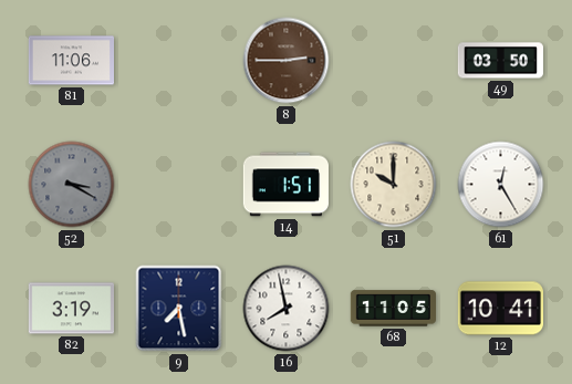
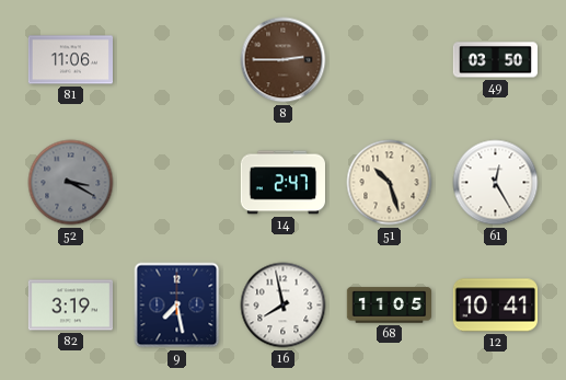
14: 1:51 -> 2:47 (282, 183)
51: 10:00 -> 10:27 (390, 183)
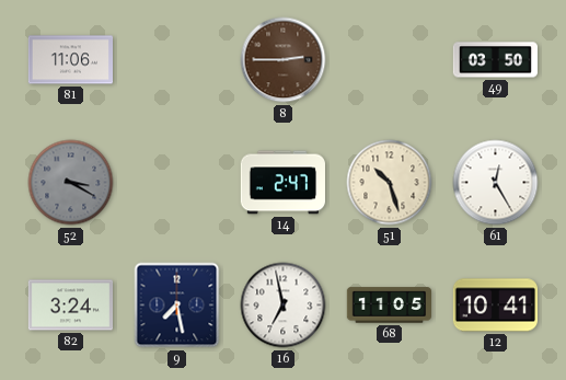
82: 3:19 -> 3:24 (70, 306)
16: 7:58 -> 6:58 (284, 306)
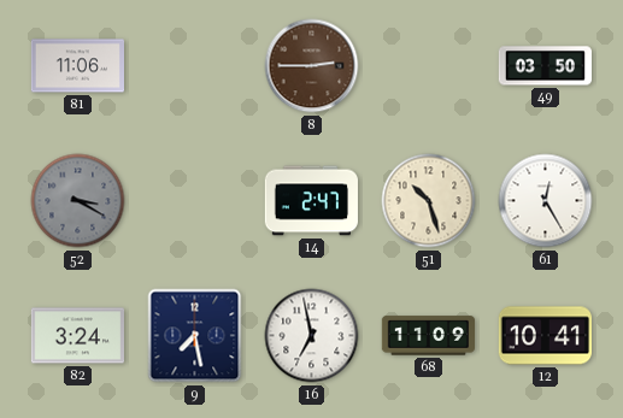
68: 11:05 -> 11:09 (428, 336)
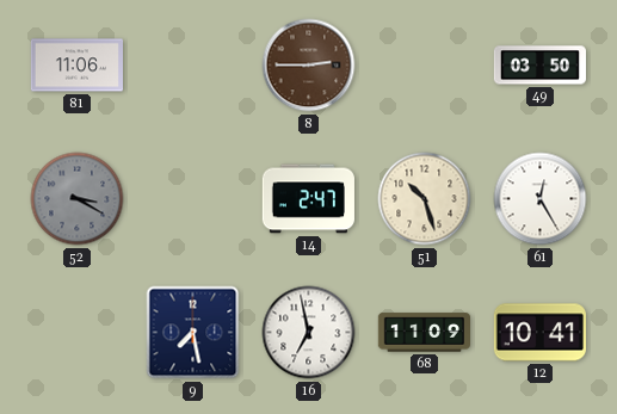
82: 3:24 -> none (77, 336)
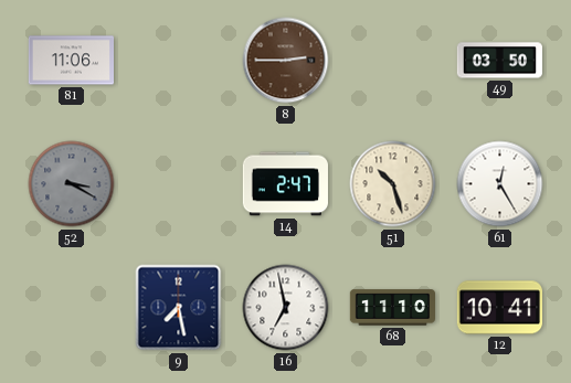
68: 11:09 -> 11:10 (392, 308)
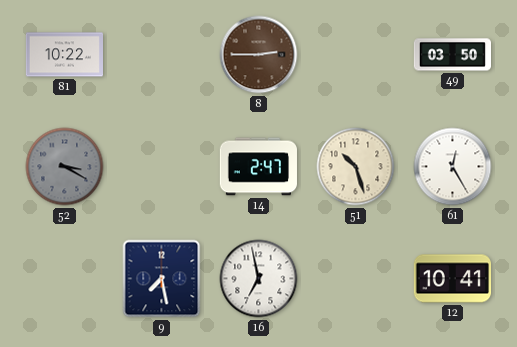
81: 11:06 -> 10:22 (64, 55)
68: 11:10 -> none (392, 308)
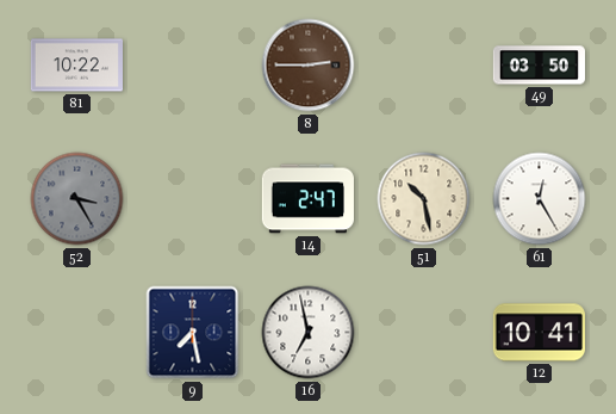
52: 3:20 -> 3:25 (77, 199)
51: 10:27 -> 10:28 (424, 199)
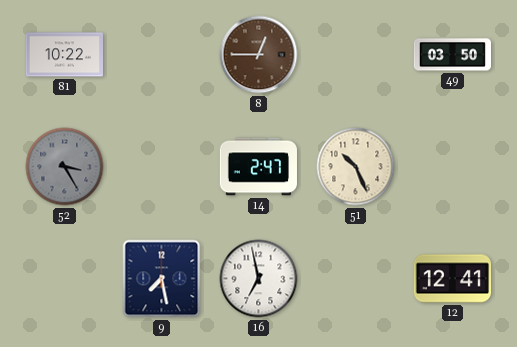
8: 2:45 -> 12:45 (259, 55)
51: 10:28 -> 10:26 (356, 167)
61: 12:25 -> none (540, 199)
12: 10:41 -> 12:41 (452, 279)
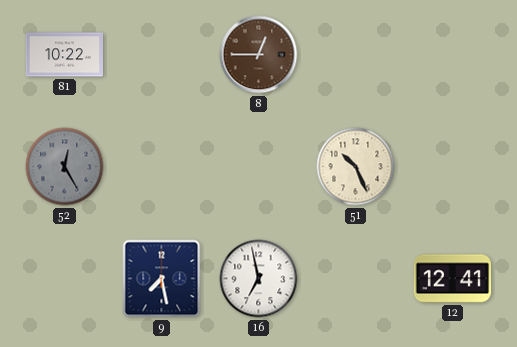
49: 03:50 -> none (452, 55)
52: 3:25 -> 12:25 (65, 167)
14: 2:47 -> none (258, 167)
